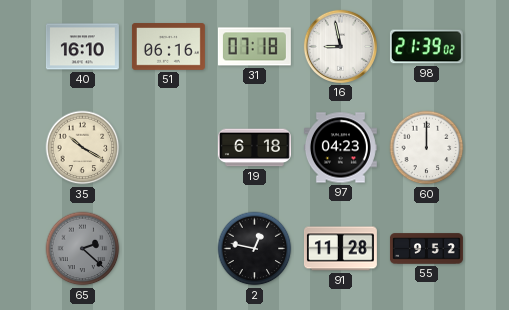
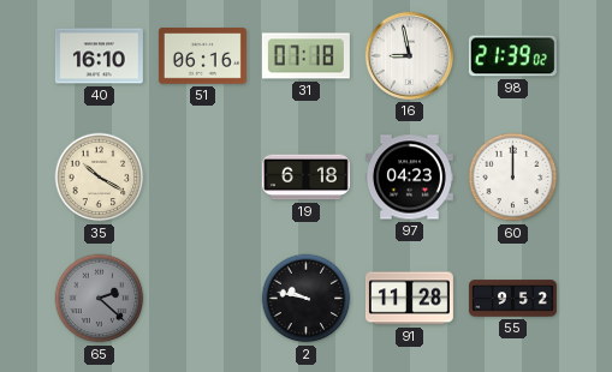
2: 12:47 -> 9:47 (307, 299)
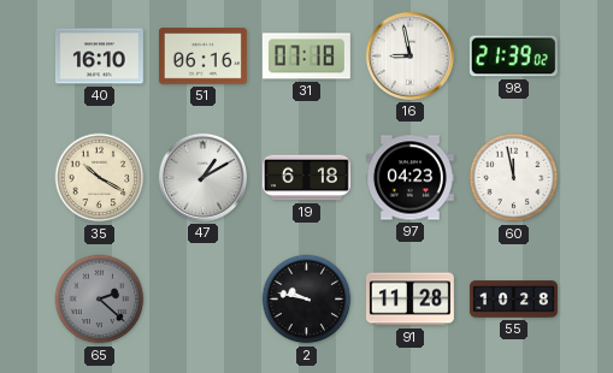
47: none -> 1:10 (202, 177)
60: 12:00 -> 11:58 (514, 178)
55: 9:52 -> 10:28 (513, 300)
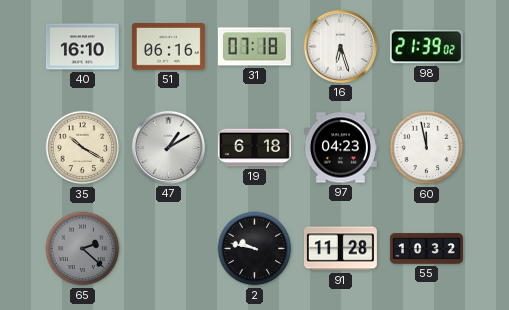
16: 8:58 -> 6:27 (340, 46)
55: 10:28 -> 10:32 (426, 249)
